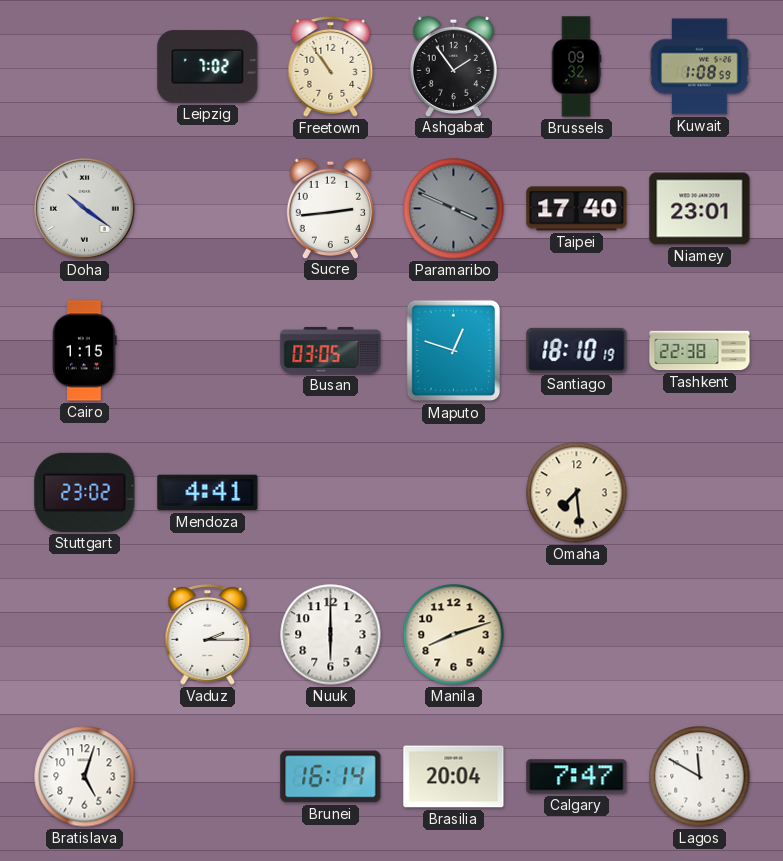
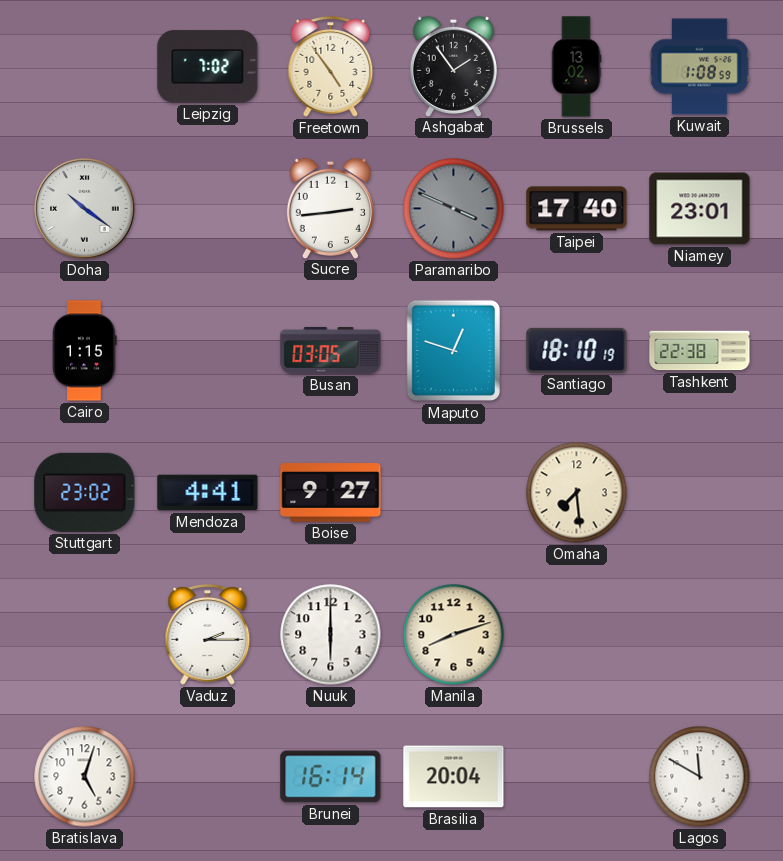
Freetown: 10:54 -> 4:54 (331, 67)
Brussels: 09:32 -> 13:02 (576, 67)
Boise: none -> 9:27 (331, 493)
Calgary: 7:47 -> none (577, 777)
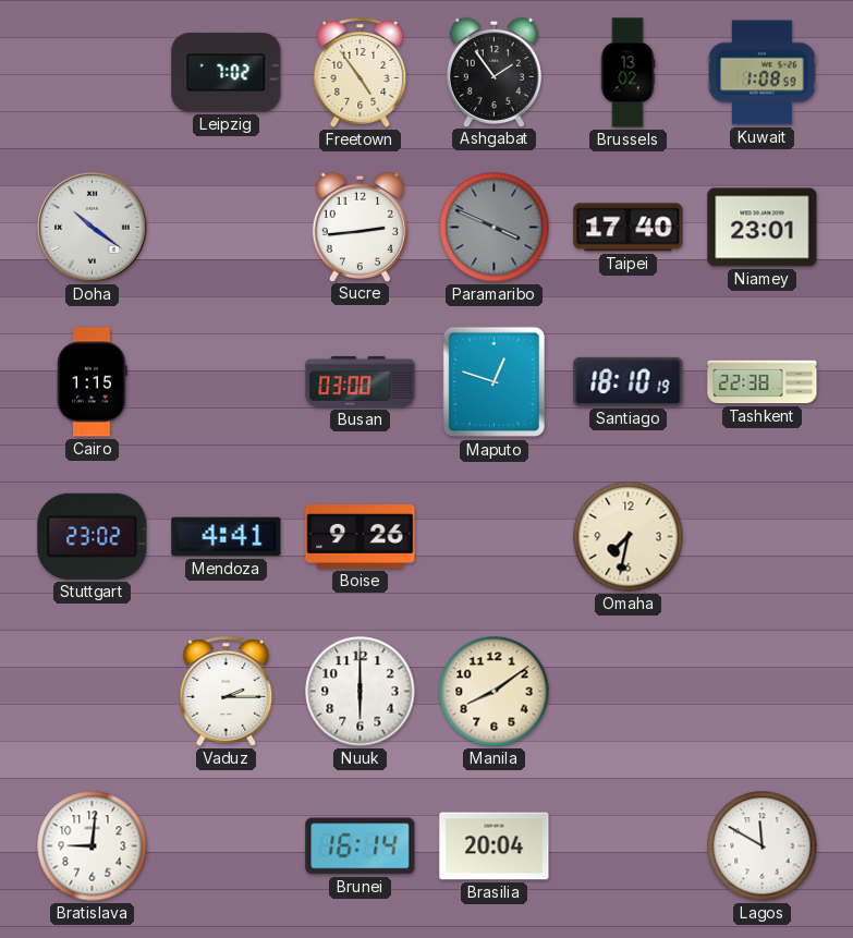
Busan: 03:05 -> 03:00 (361, 381)
Boise: 9:27 -> 9:26 (361, 537)
Omaha: 7:29 -> 7:32 (629, 537)
Manila: 8:12 -> 8:09 (495, 692)
Bratislava: 5:03 -> 9:01 (93, 846)
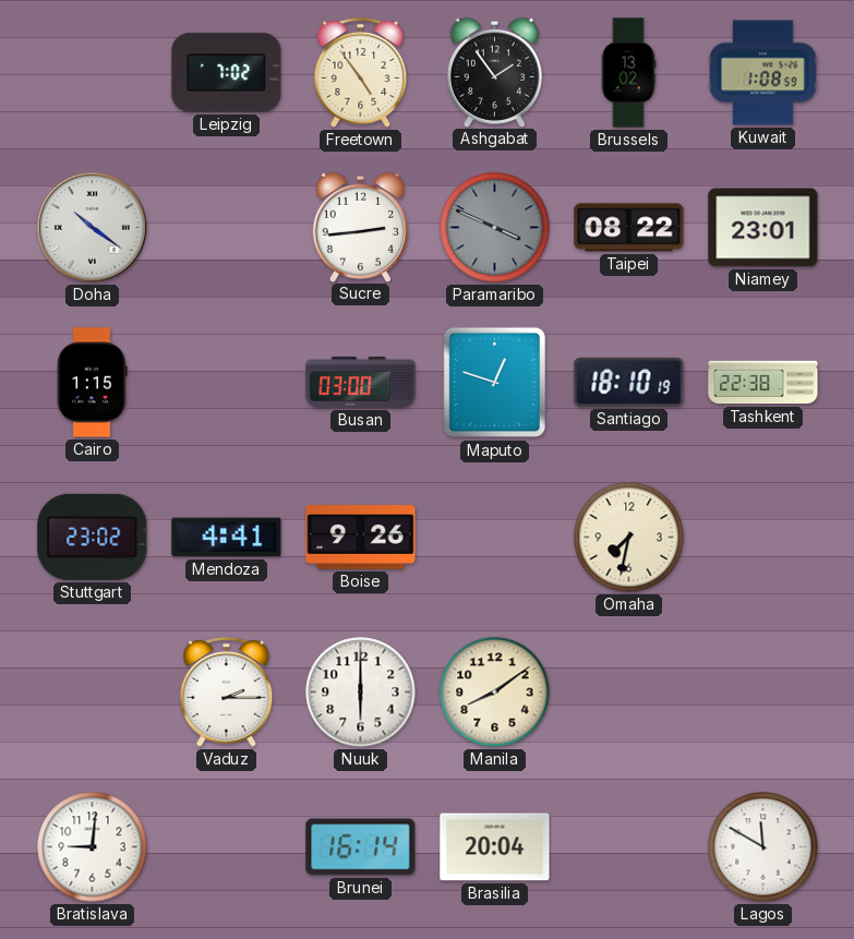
Taipei: 17:40 -> 08:22 (629, 228)
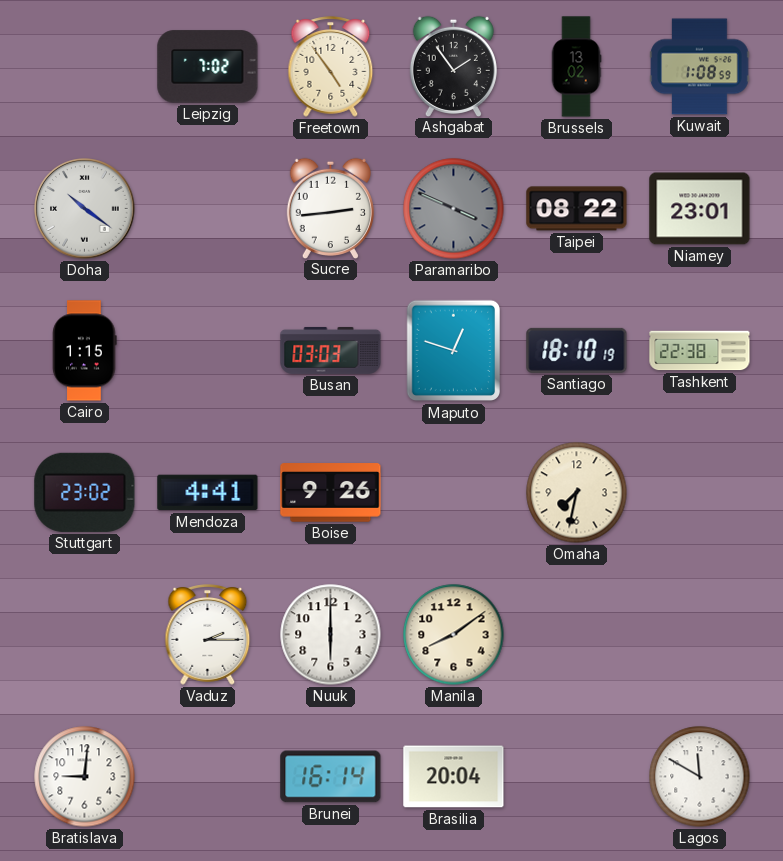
Busan: 03:00 -> 03:03 (331, 350)
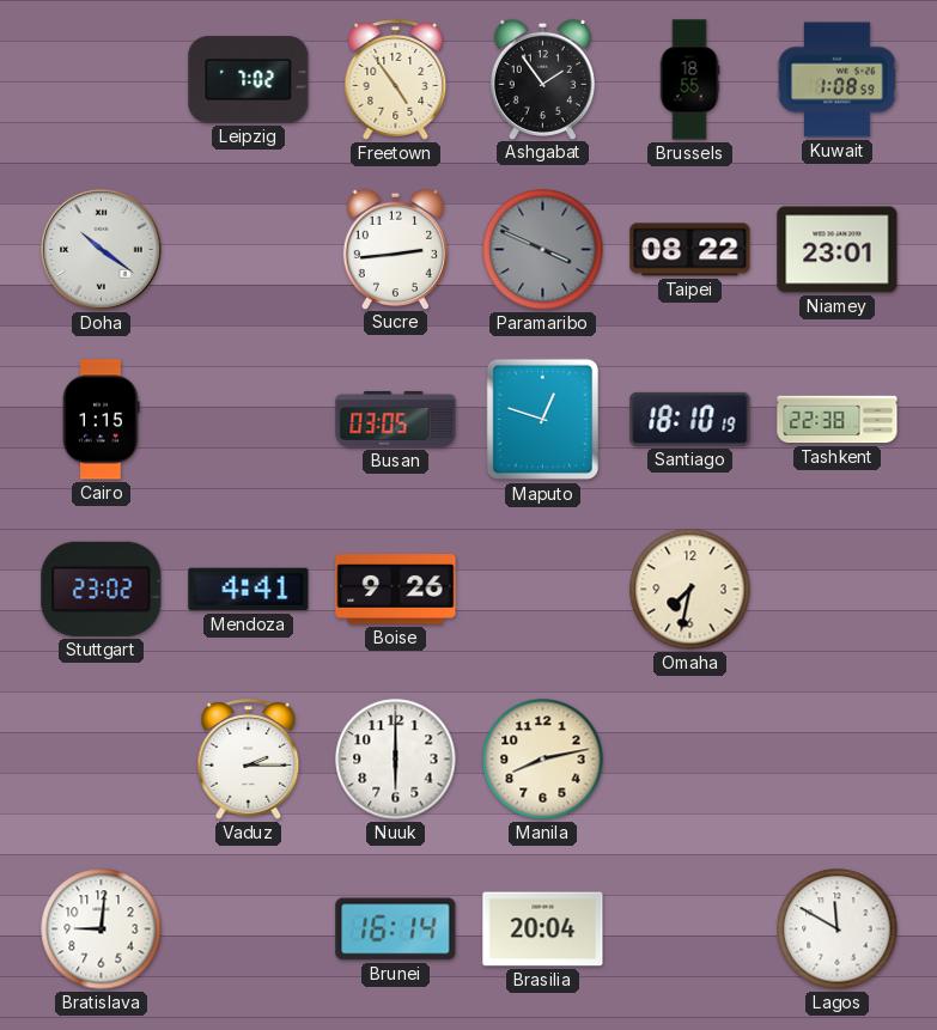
Brussels: 13:02 -> 18:55 (689, 80)
Busan: 03:03 -> 03:05 (396, 419)
Manila: 8:09 -> 8:13 (543, 760)
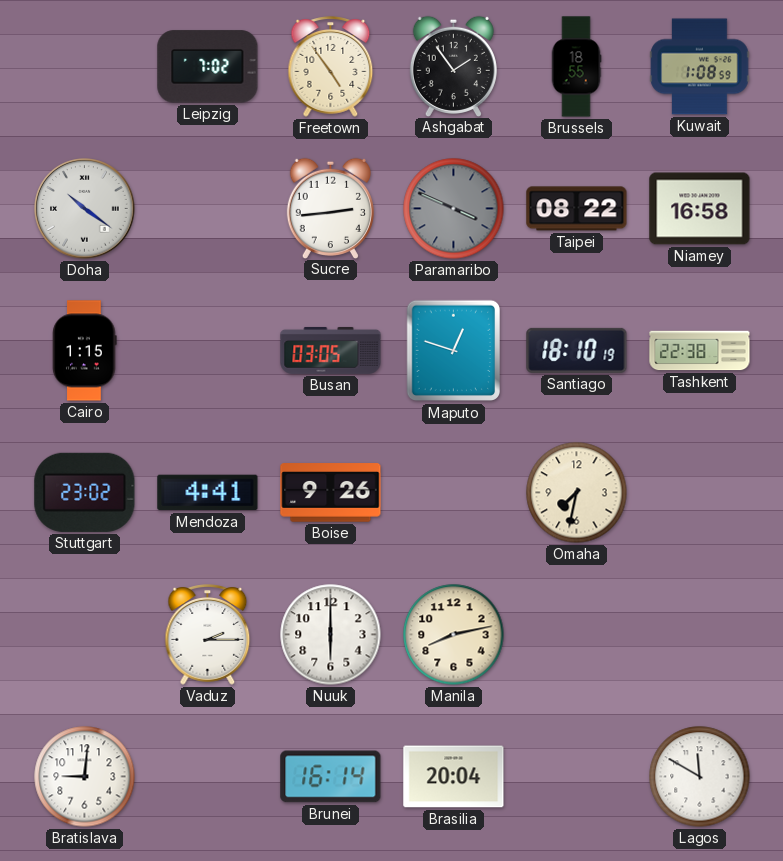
Niamey: 23:01 -> 16:58 (700, 209)
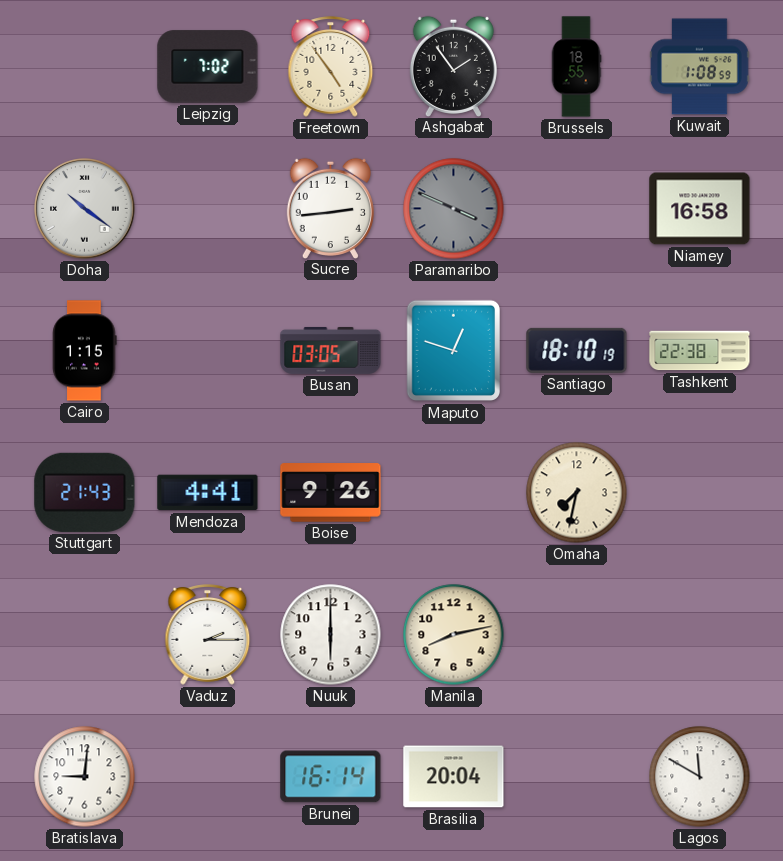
Taipei: 08:22 -> none (577, 209)
Stuttgart: 23:02 -> 21:43 (85, 492)
